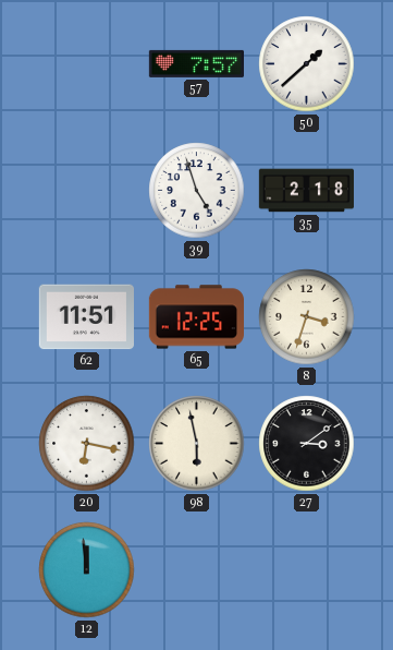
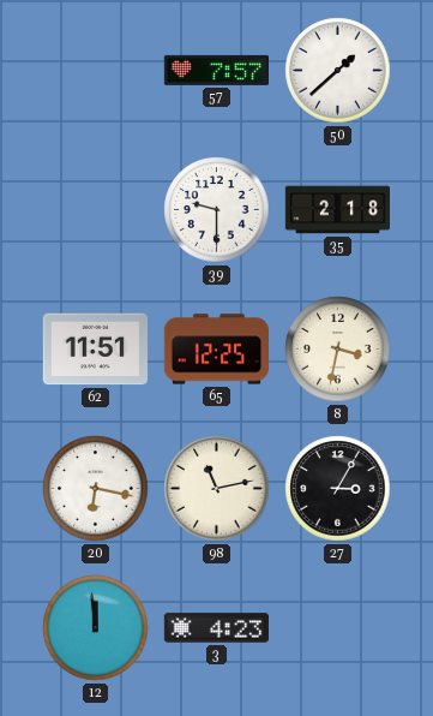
39: 4:57 -> 9:30 (217, 210)
8: 3:33 -> 3:32 (338, 350)
98: 5:58 -> 11:13 (217, 489)
27: 3:09 -> 3:05 (338, 489)
3: none -> 4:23 (216, 628)
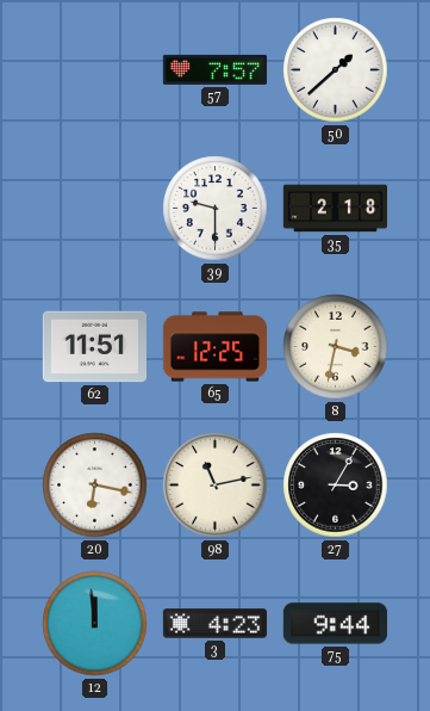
75: none -> 9:44 (335, 624)
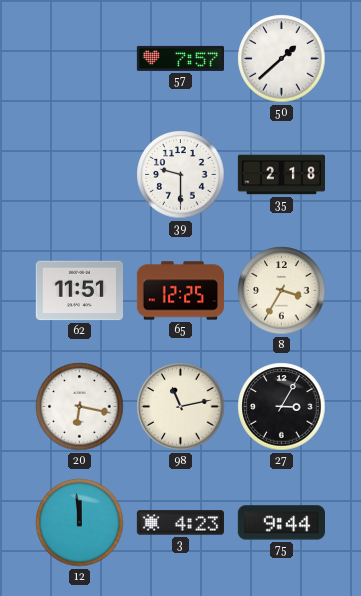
8: 3:32 -> 3:35 (282, 291)
